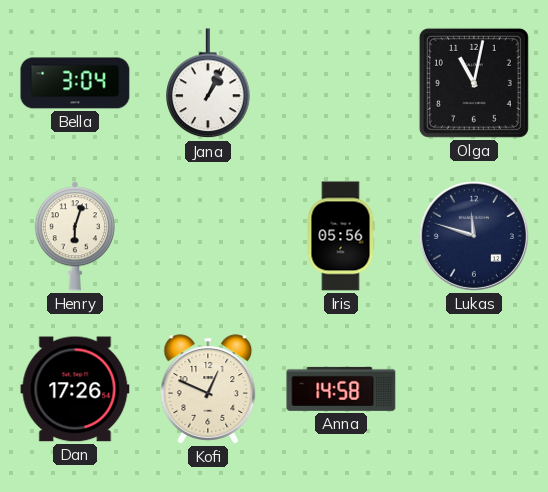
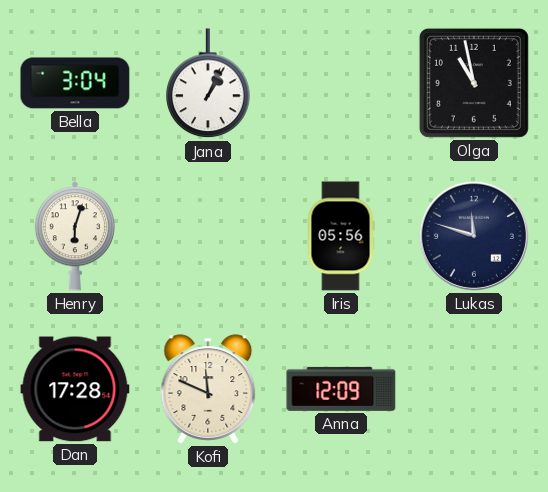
Olga: 11:02 -> 10:58 (474, 83)
Dan: 17:26 -> 17:28 (75, 389)
Kofi: 12:49 -> 11:49 (208, 389)
Anna: 14:58 -> 12:09 (341, 389)
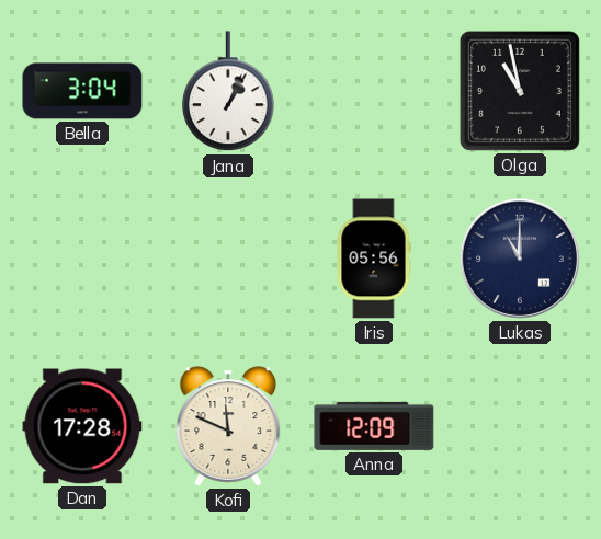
Henry: 6:03 -> none (75, 236)
Lukas: 11:48 -> 11:00 (520, 259)
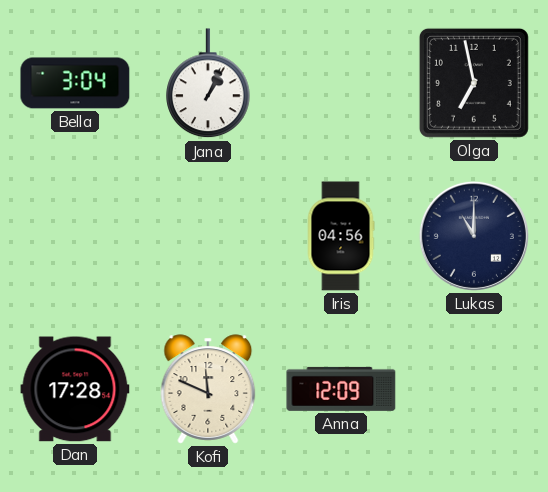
Olga: 10:58 -> 6:58 (474, 83)
Iris: 05:56 -> 04:56 (341, 236)
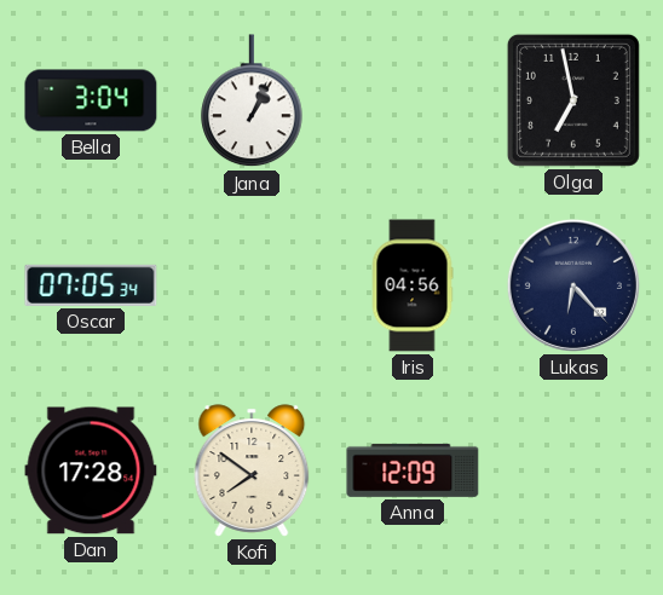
Oscar: none -> 07:05 (91, 285)
Lukas: 11:00 -> 6:23 (573, 285)
Kofi: 11:49 -> 7:51 (252, 470)
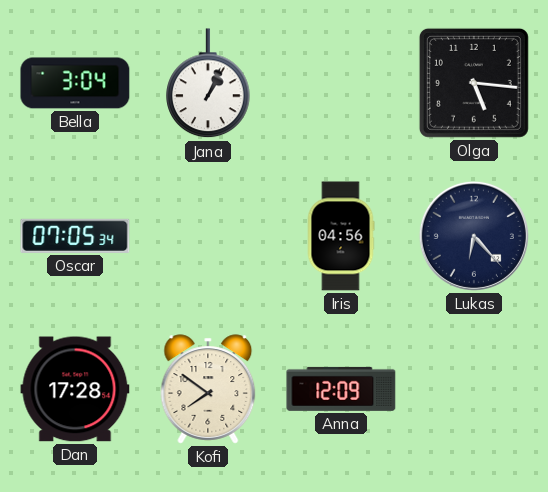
Olga: 6:58 -> 5:16 (474, 83)
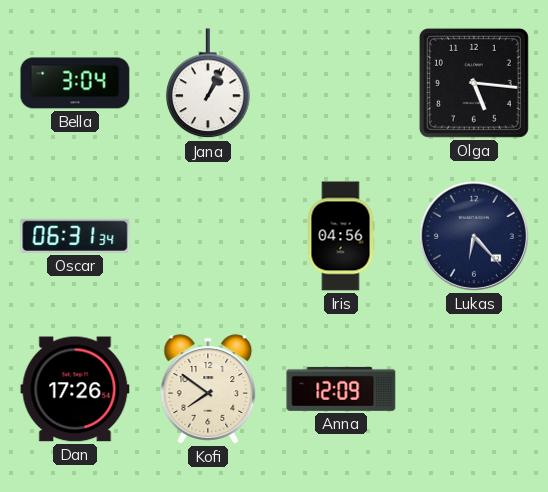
Oscar: 07:05 -> 06:31 (75, 236)
Dan: 17:28 -> 17:26 (75, 389)
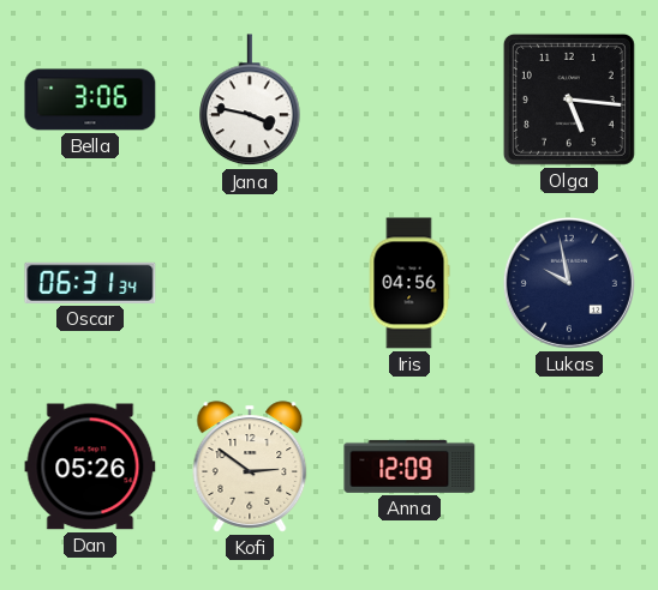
Bella: 3:04 -> 3:06 (90, 100)
Jana: 1:04 -> 3:47 (250, 101)
Lukas: 6:23 -> 9:58 (569, 283)
Dan: 17:26 -> 05:26 (90, 466)
Kofi: 7:51 -> 2:51 (250, 466)
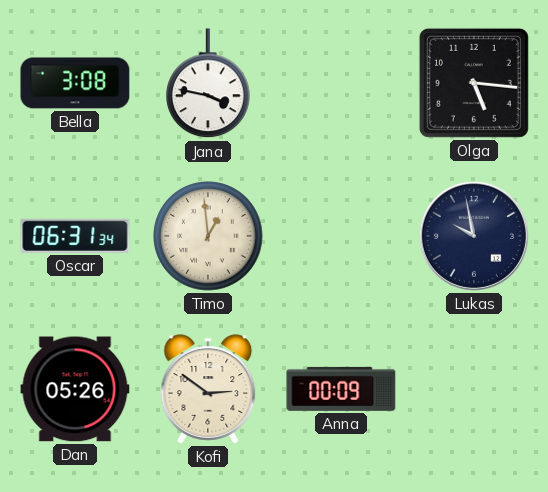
Bella: 3:06 -> 3:08 (75, 83)
Timo: none -> 12:59 (208, 236)
Iris: 04:56 -> none (409, 283)
Anna: 12:09 -> 00:09 (341, 389)
